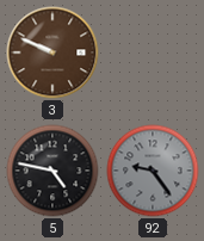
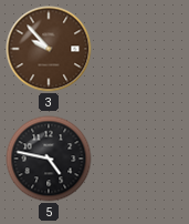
3: 9:49 -> 9:53 (49, 49)
92: 9:24 -> none (153, 171)
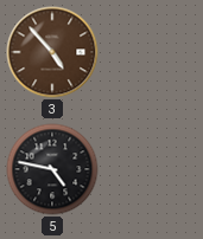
3: 9:53 -> 4:53 (52, 52)
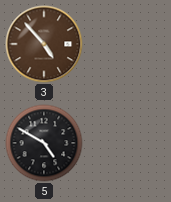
5: 4:47 -> 4:50 (44, 143)
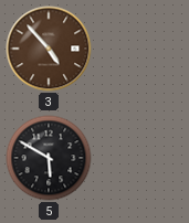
5: 4:50 -> 5:50 (49, 158)
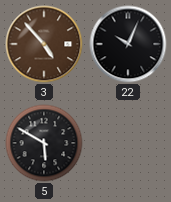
22: none -> 10:04 (128, 44)
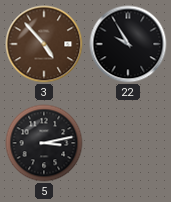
22: 10:04 -> 9:55 (128, 44)
5: 5:50 -> 3:13 (44, 143)
